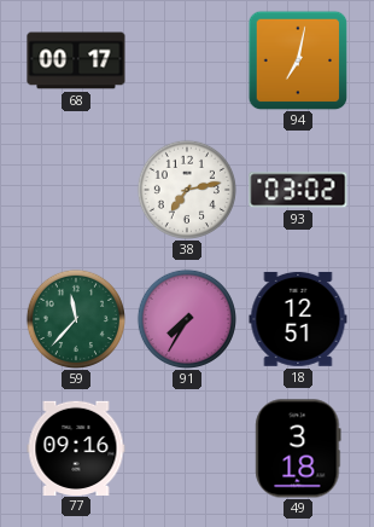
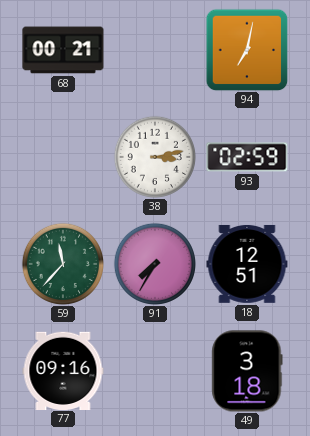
68: 00:17 -> 00:21 (63, 50)
38: 7:13 -> 3:13 (155, 157)
93: 03:02 -> 02:59 (247, 157)
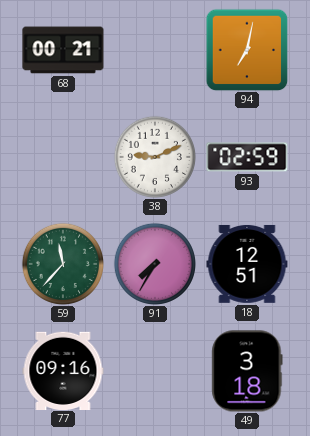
38: 3:13 -> 9:11 (155, 157)
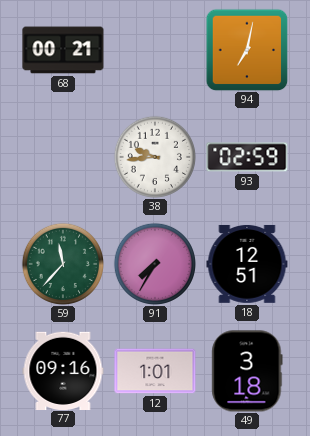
38: 9:11 -> 9:44 (155, 157)
12: none -> 1:01 (155, 371)
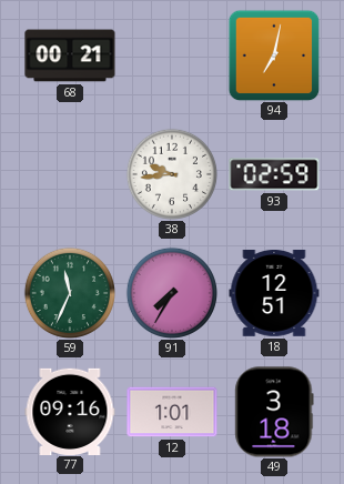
59: 11:37 -> 11:34 (70, 293)
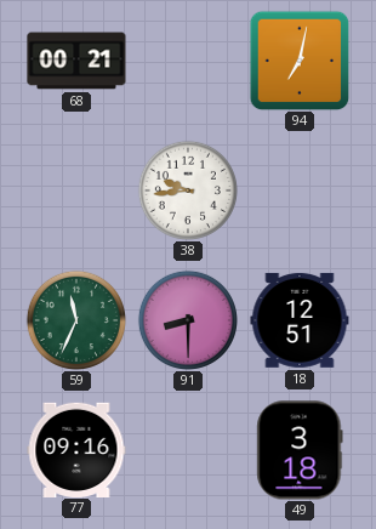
93: 02:59 -> none (274, 174)
91: 7:35 -> 8:30 (188, 320)
12: 1:01 -> none (172, 412)
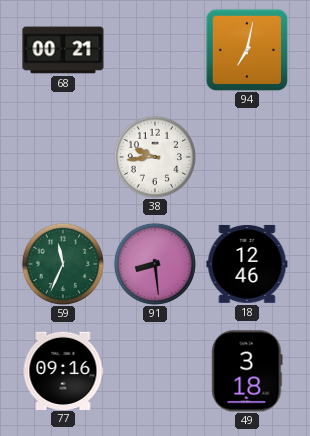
91: 8:30 -> 8:29 (155, 264)
18: 12:51 -> 12:46 (247, 264)
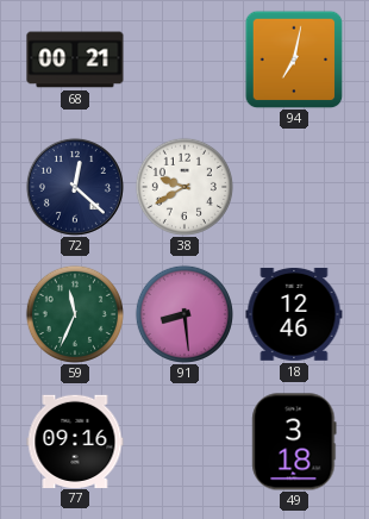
72: none -> 12:22 (75, 187)
38: 9:44 -> 9:40 (185, 187)
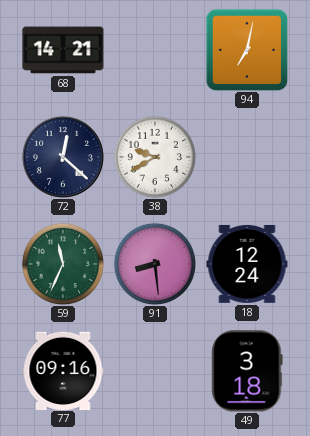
68: 00:21 -> 14:21 (63, 50)
18: 12:46 -> 12:24 (247, 264)
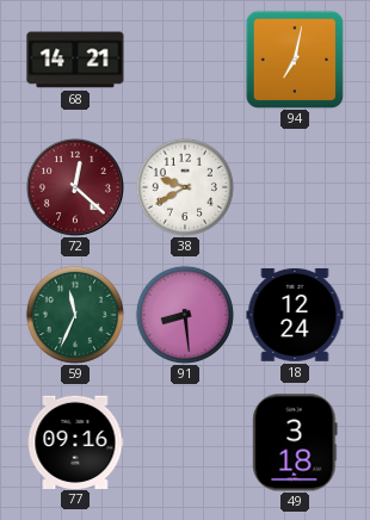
72 dial: navy -> burgundy (75, 187)
